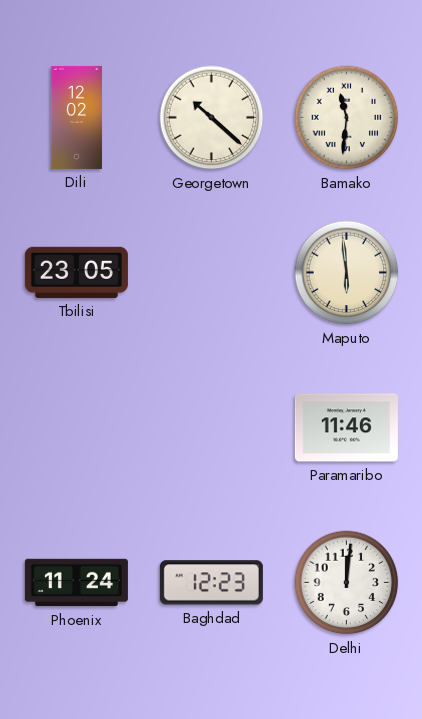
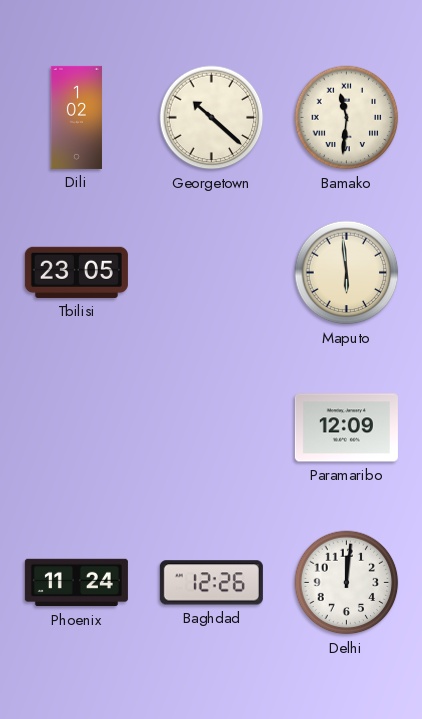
Dili: 12:02 -> 1:02 (76, 117)
Paramaribo: 11:46 -> 12:09 (346, 428)
Baghdad: 12:23 -> 12:26 (211, 583)
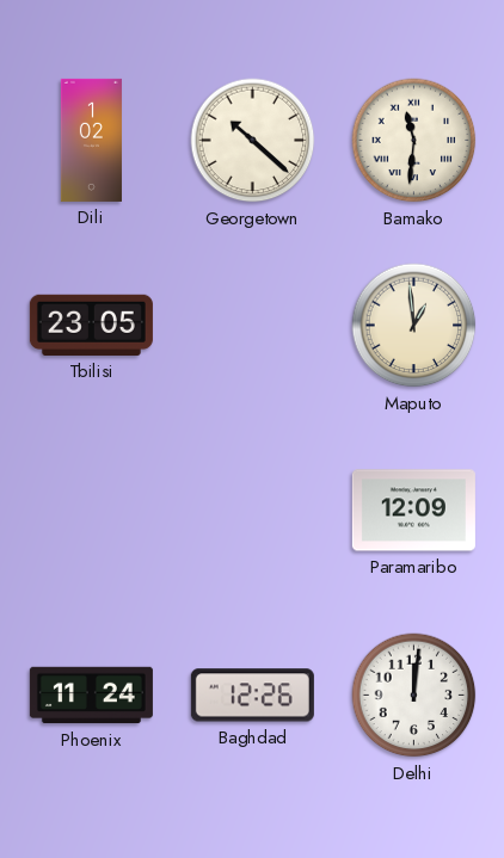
Maputo: 5:59 -> 12:59 (414, 326)
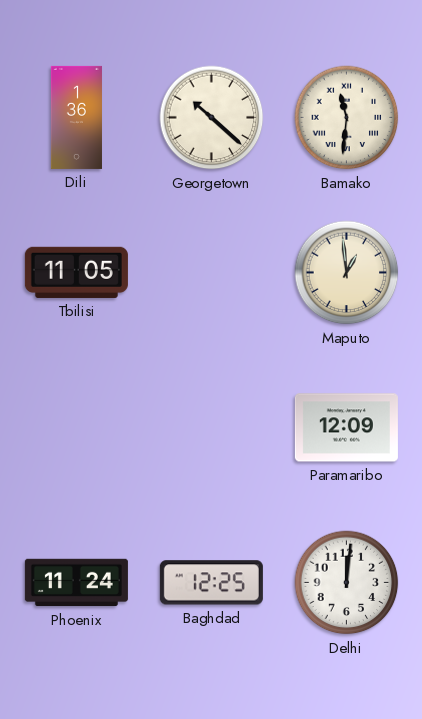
Dili: 1:02 -> 1:36 (76, 117)
Tbilisi: 23:05 -> 11:05 (76, 272)
Baghdad: 12:26 -> 12:25 (211, 583)
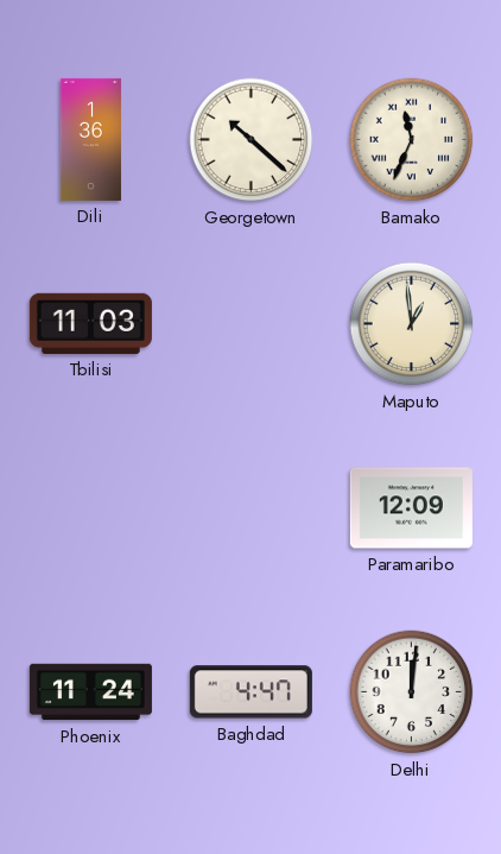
Bamako: 11:31 -> 11:34 (412, 140)
Tbilisi: 11:05 -> 11:03 (90, 323)
Baghdad: 12:25 -> 4:47 (251, 692)
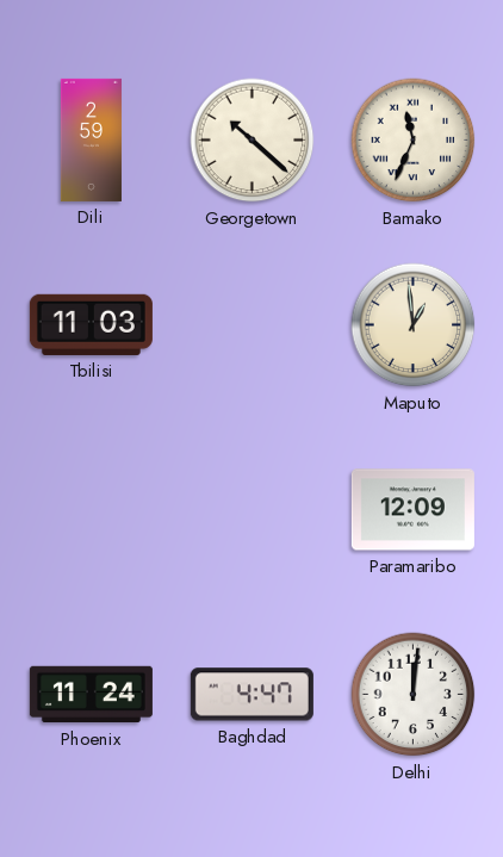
Dili: 1:36 -> 2:59 (91, 139)
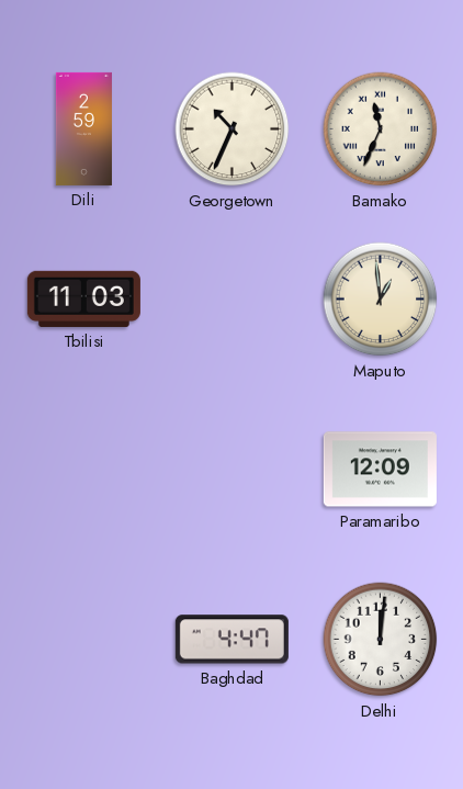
Georgetown: 10:22 -> 10:34 (233, 129)
Phoenix: 11:24 -> none (91, 695)
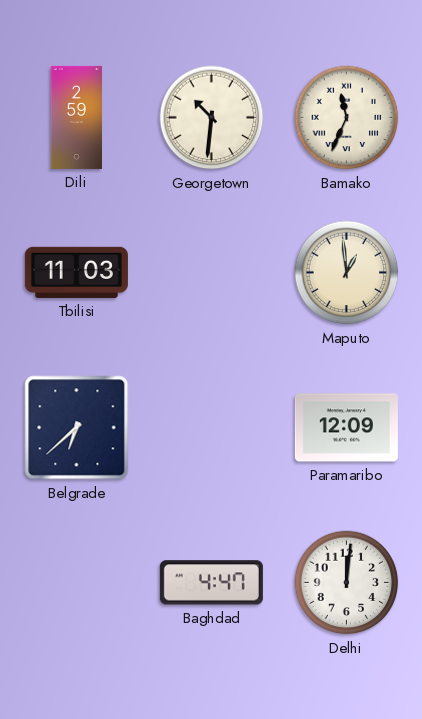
Georgetown: 10:34 -> 10:31 (212, 118)
Belgrade: none -> 6:38 (77, 428)
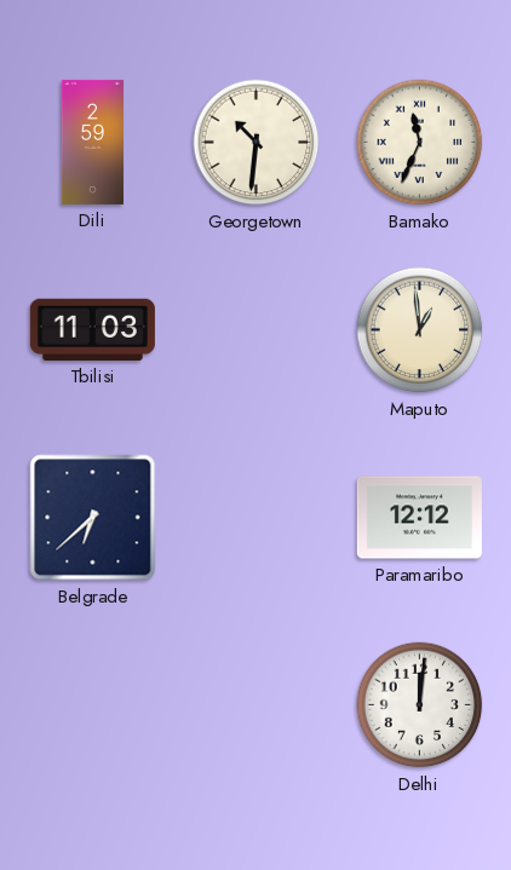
Paramaribo: 12:09 -> 12:12 (419, 518)
Baghdad: 4:47 -> none (211, 583)
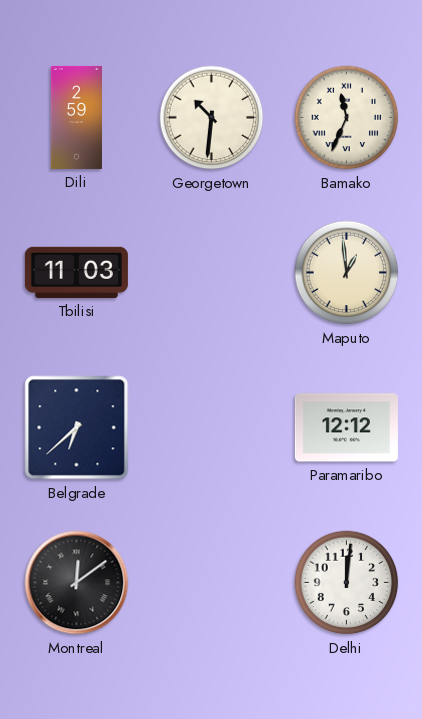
Montreal: none -> 12:09 (77, 583)
